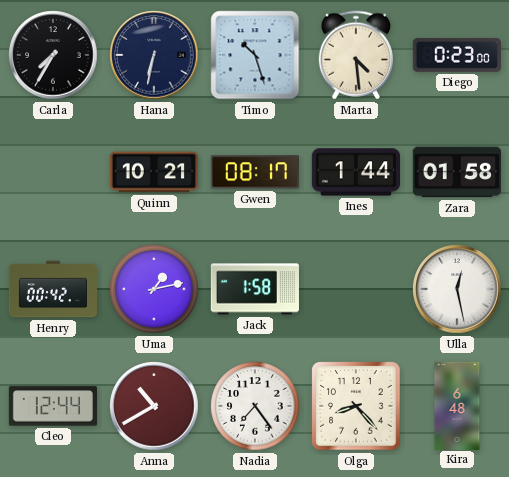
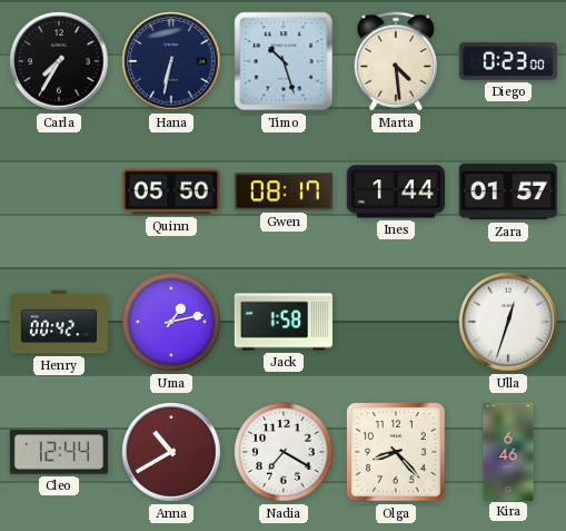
Quinn: 10:21 -> 05:50 (170, 191)
Zara: 01:58 -> 01:57 (508, 191)
Ulla: 12:28 -> 12:33 (508, 322)
Nadia: 7:24 -> 7:20 (284, 452)
Kira: 6:48 -> 6:46 (508, 451)
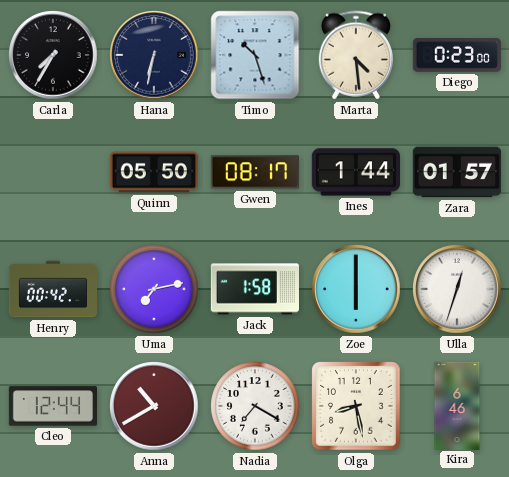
Uma: 1:13 -> 7:13 (154, 289)
Zoe: none -> 6:00 (356, 289)
Olga: 8:23 -> 8:28 (356, 406)
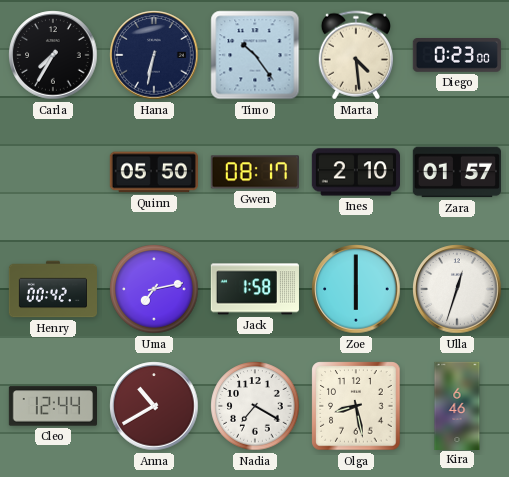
Timo: 10:27 -> 10:24 (255, 55)
Ines: 1:44 -> 2:10 (355, 172)
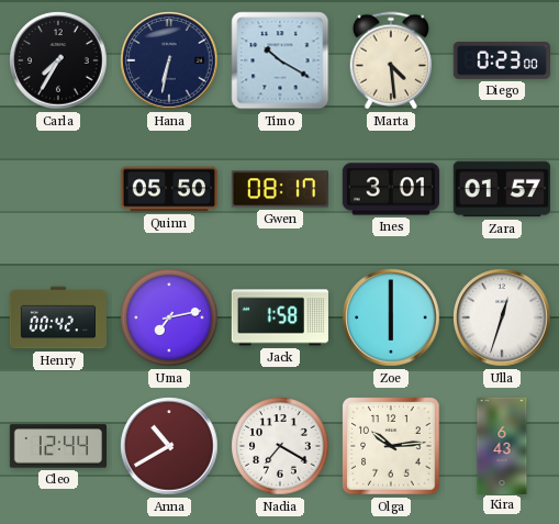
Timo: 10:24 -> 10:20 (280, 60)
Ines: 2:10 -> 3:01 (390, 189)
Olga: 8:28 -> 10:14 (391, 446)
Kira: 6:46 -> 6:43 (502, 445)
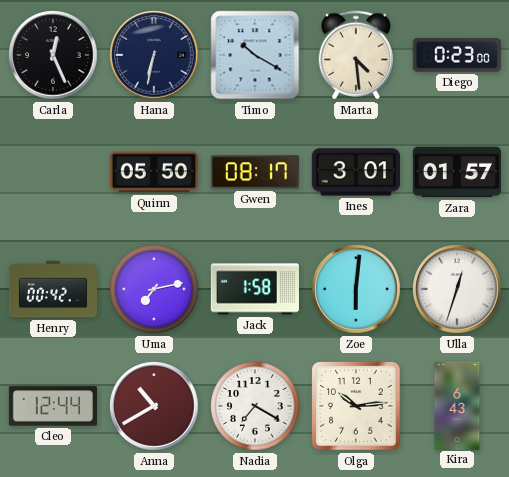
Carla: 7:35 -> 12:26 (53, 55)
Zoe: 6:00 -> 6:01 (356, 289)
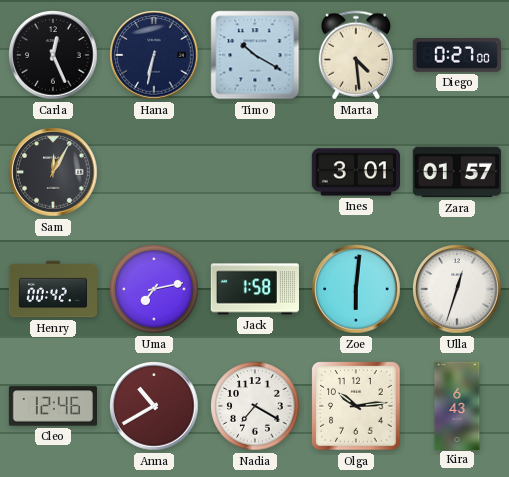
Diego: 0:23 -> 0:27 (457, 56)
Sam: none -> 12:05 (53, 172)
Quinn: 05:50 -> none (153, 172)
Gwen: 08:17 -> none (255, 172)
Cleo: 12:44 -> 12:46 (52, 406)
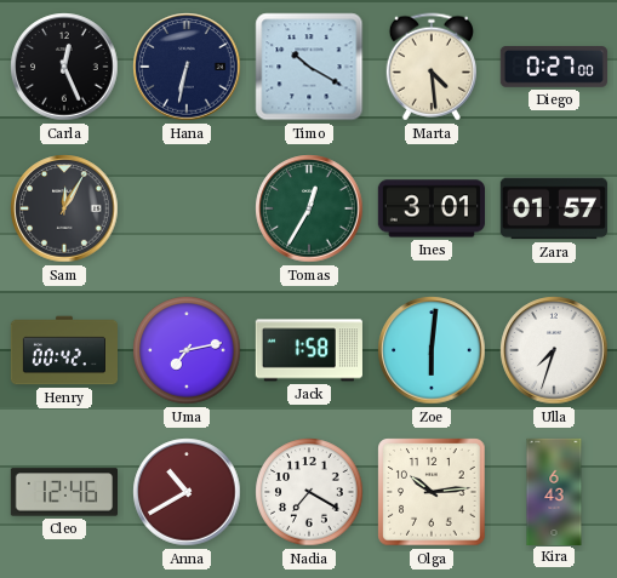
Tomas: none -> 12:35 (309, 208)
Ulla: 12:33 -> 7:33 (554, 350)
